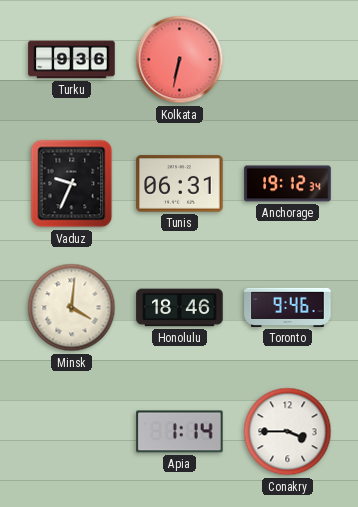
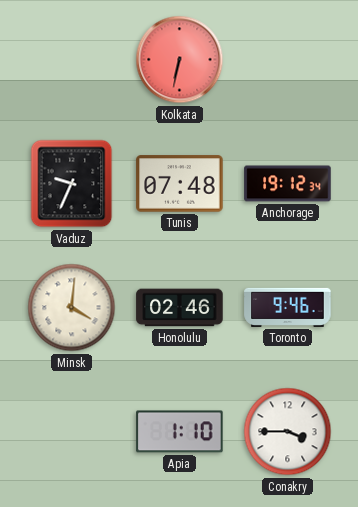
Turku: 9:36 -> none (72, 60)
Tunis: 06:31 -> 07:48 (180, 184)
Honolulu: 18:46 -> 02:46 (180, 308)
Apia: 1:14 -> 1:10 (180, 432)
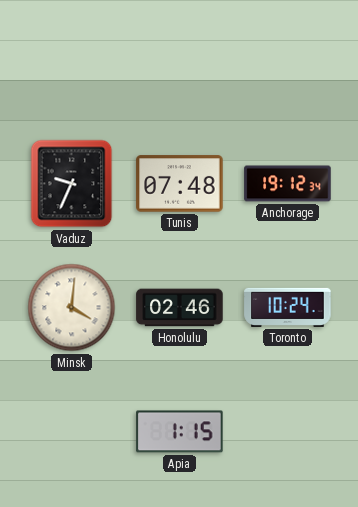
Kolkata: 6:32 -> none (180, 60)
Toronto: 9:46 -> 10:24 (288, 307)
Apia: 1:10 -> 1:15 (180, 432)
Conakry: 3:45 -> none (288, 432)
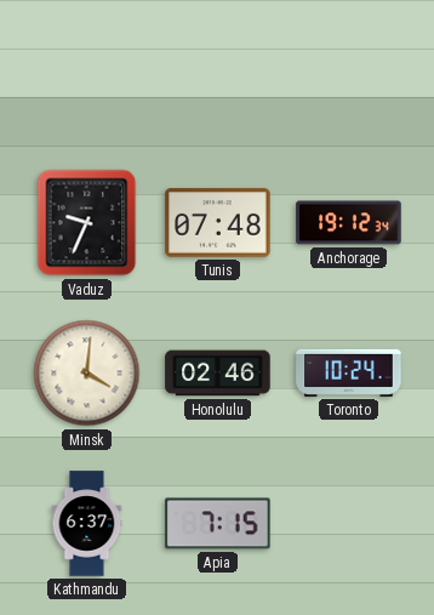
Kathmandu: none -> 6:37 (87, 524)
Apia: 1:15 -> 7:15 (218, 524)
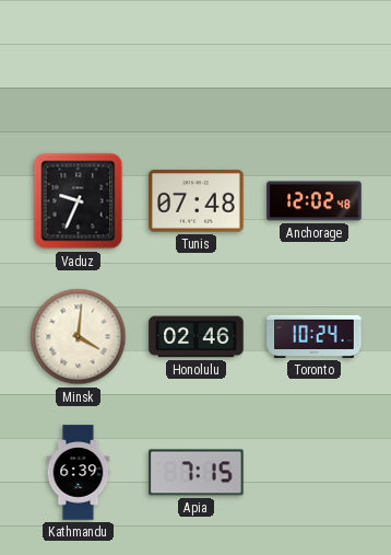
Anchorage: 19:12 -> 12:02 (315, 201)
Kathmandu: 6:37 -> 6:39 (79, 473)
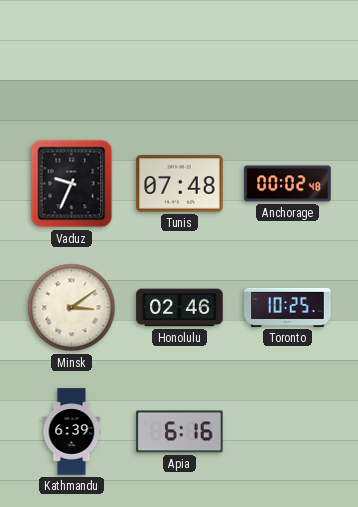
Anchorage: 12:02 -> 00:02 (288, 184)
Minsk: 4:01 -> 3:09 (72, 308)
Toronto: 10:24 -> 10:25 (288, 307)
Apia: 7:15 -> 6:16 (180, 432)
